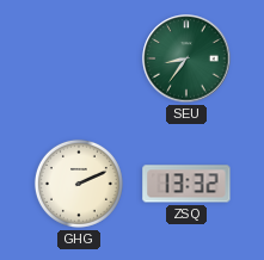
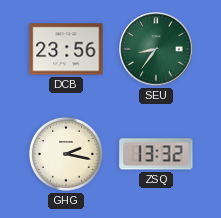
DCB: none -> 23:56 (66, 49)
GHG: 2:11 -> 2:17 (66, 154)
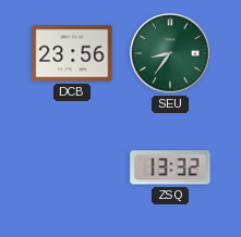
GHG: 2:17 -> none (66, 154)
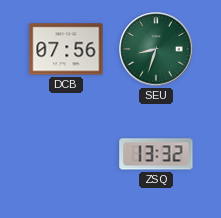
DCB: 23:56 -> 07:56 (66, 49)
SEU: 8:36 -> 8:33 (156, 49)
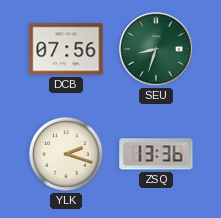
YLK: none -> 2:18 (66, 154)
ZSQ: 13:32 -> 13:36 (156, 154)
